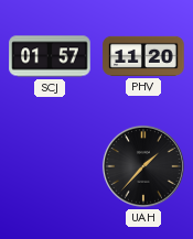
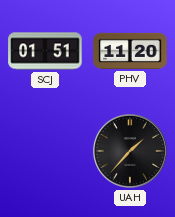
SCJ: 01:57 -> 01:51 (45, 51)
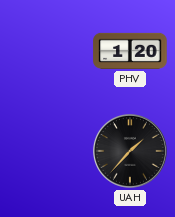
SCJ: 01:51 -> none (45, 51)
PHV: 11:20 -> 1:20 (130, 51)
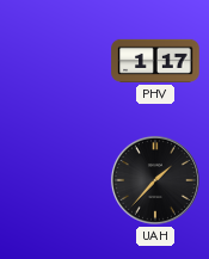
PHV: 1:20 -> 1:17 (155, 61)
